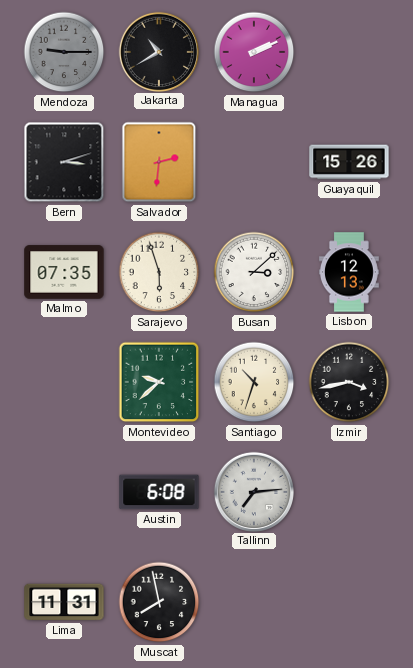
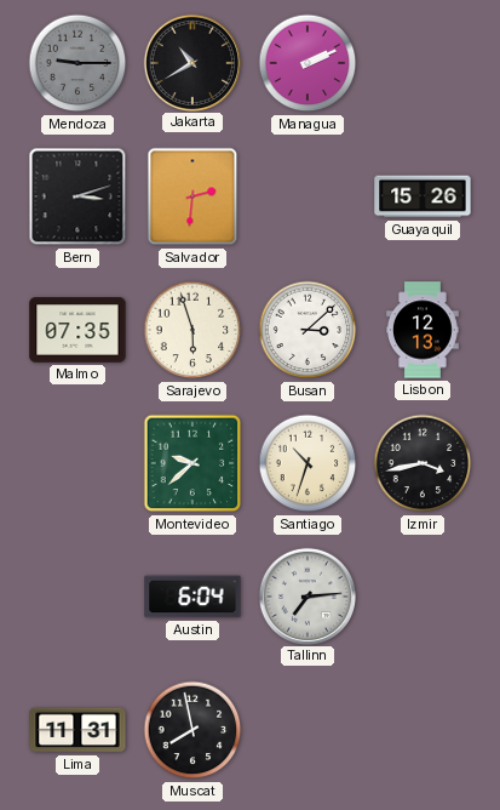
Austin: 6:08 -> 6:04 (192, 597)
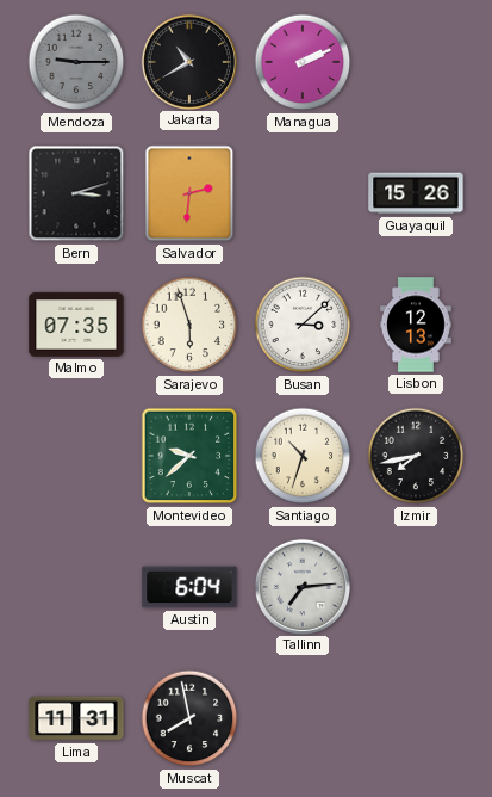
Izmir: 3:43 -> 7:43 (416, 456)
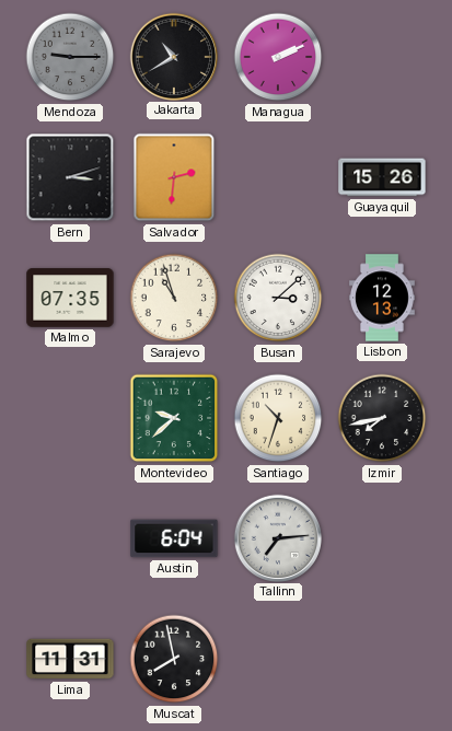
Sarajevo: 5:57 -> 10:57 (174, 298)
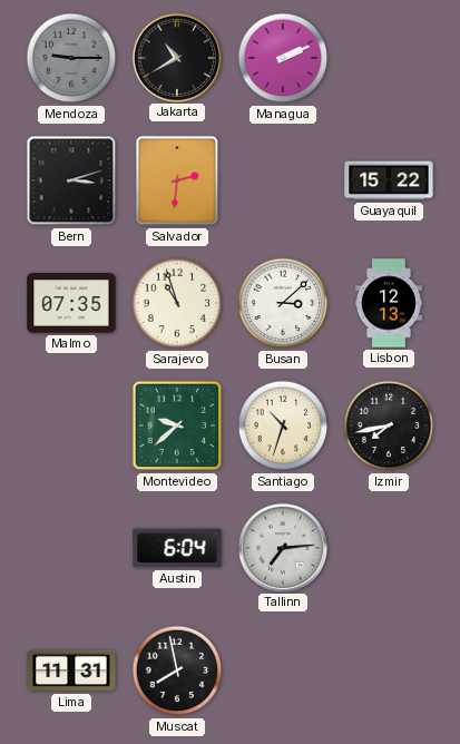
Guayaquil: 15:26 -> 15:22 (389, 180)
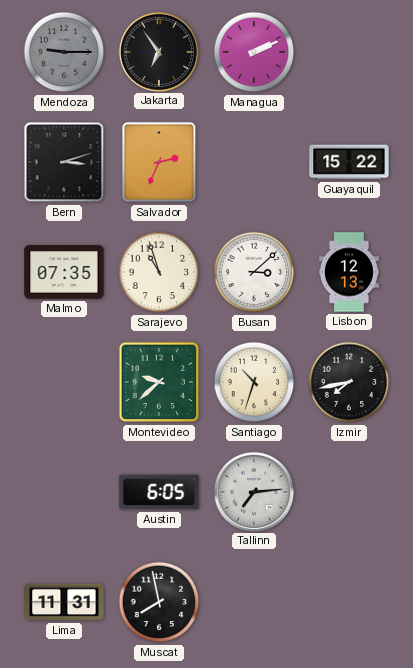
Jakarta: 10:40 -> 6:54 (158, 51)
Salvador: 2:31 -> 2:34 (159, 162)
Austin: 6:04 -> 6:05 (159, 492)
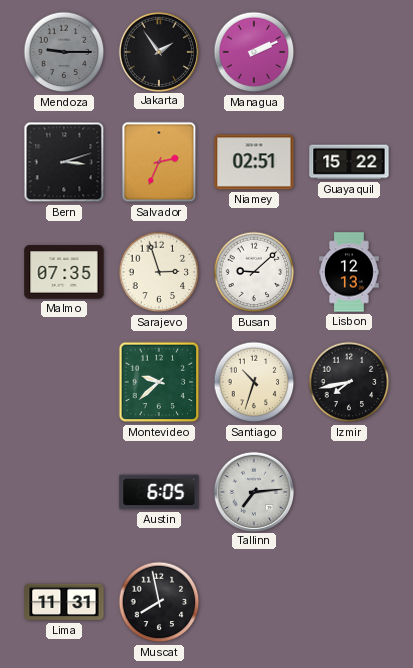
Jakarta: 6:54 -> 1:54 (158, 51)
Niamey: none -> 02:51 (254, 162)
Sarajevo: 10:57 -> 2:57 (159, 272)
Busan: 3:08 -> 9:08 (254, 272)
